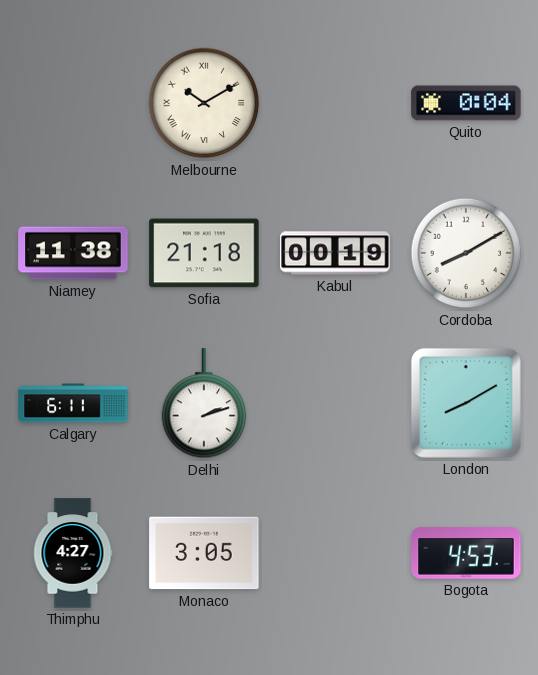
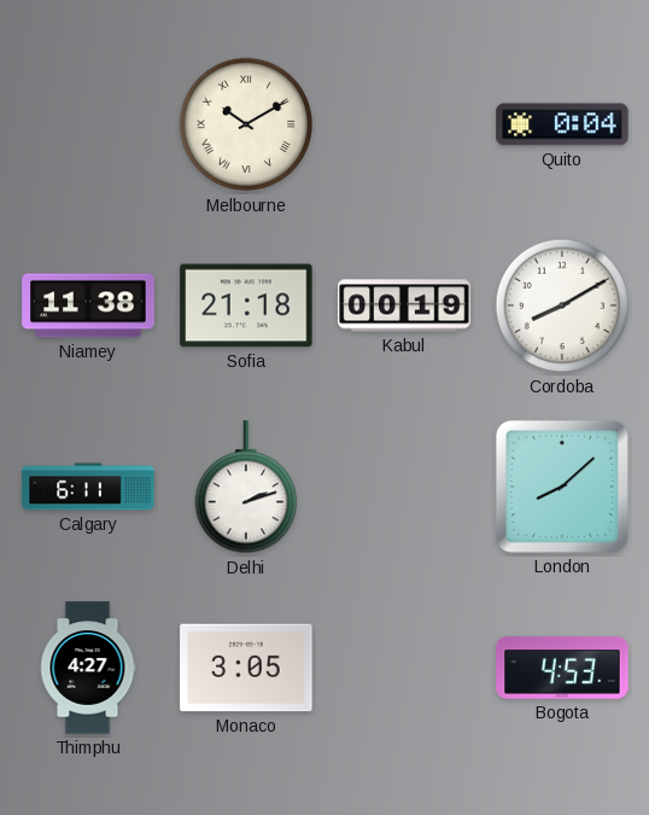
London: 8:10 -> 8:08 (562, 487)
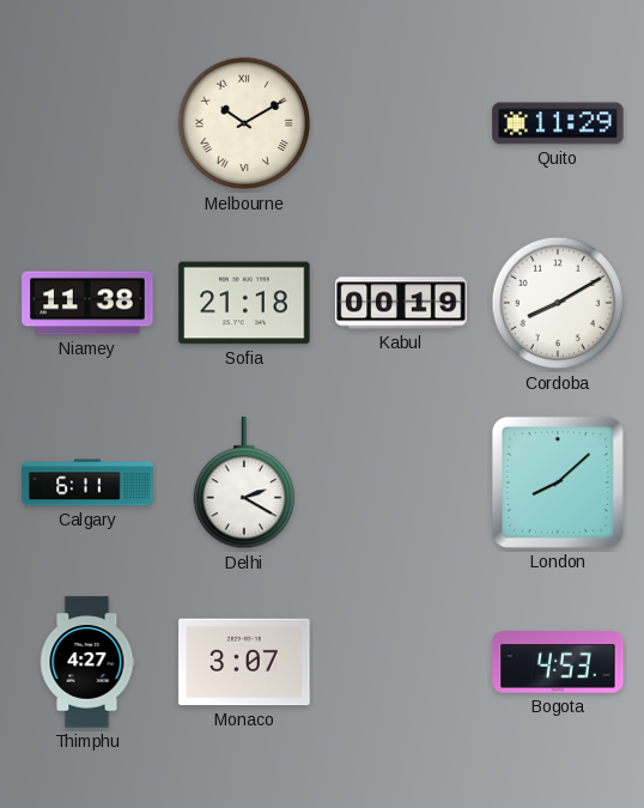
Quito: 0:04 -> 11:29 (558, 123)
Delhi: 2:12 -> 2:20 (244, 484)
Monaco: 3:05 -> 3:07 (244, 662)
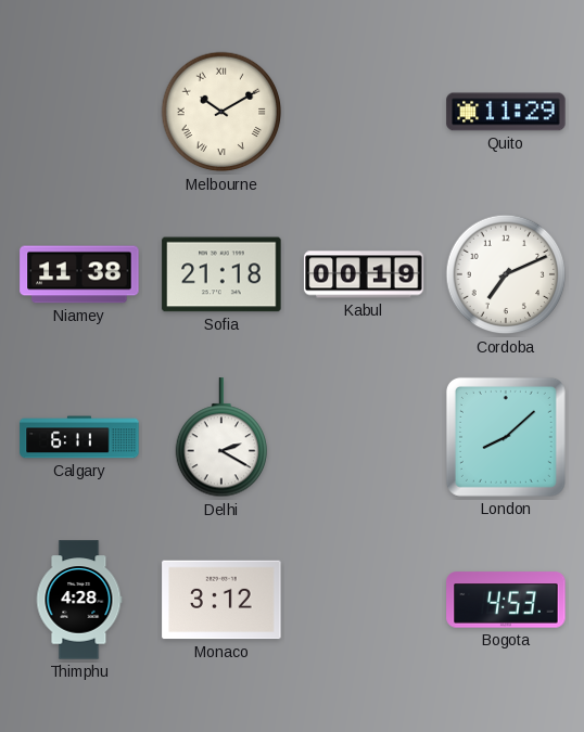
Cordoba: 8:10 -> 7:11 (506, 274)
Thimphu: 4:27 -> 4:28 (79, 600)
Monaco: 3:07 -> 3:12 (221, 600)
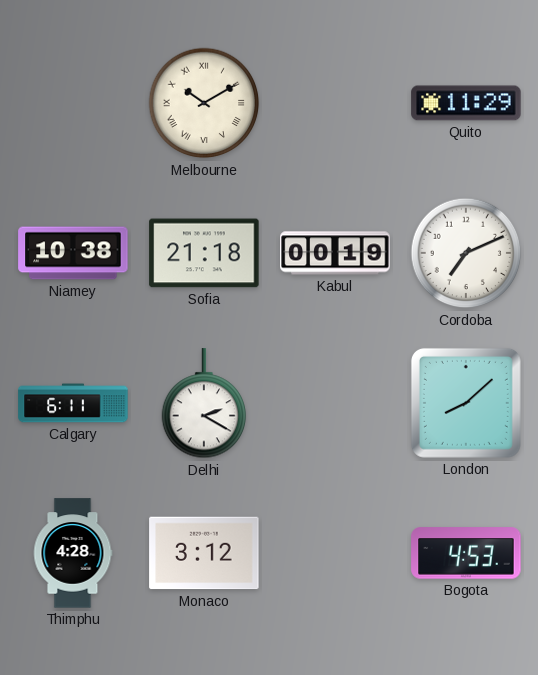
Niamey: 11:38 -> 10:38 (73, 253)
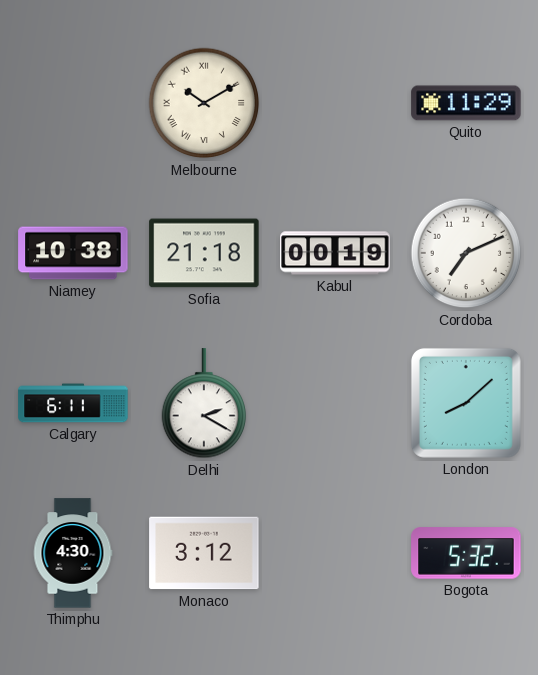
Thimphu: 4:28 -> 4:30 (73, 553)
Bogota: 4:53 -> 5:32 (466, 553)
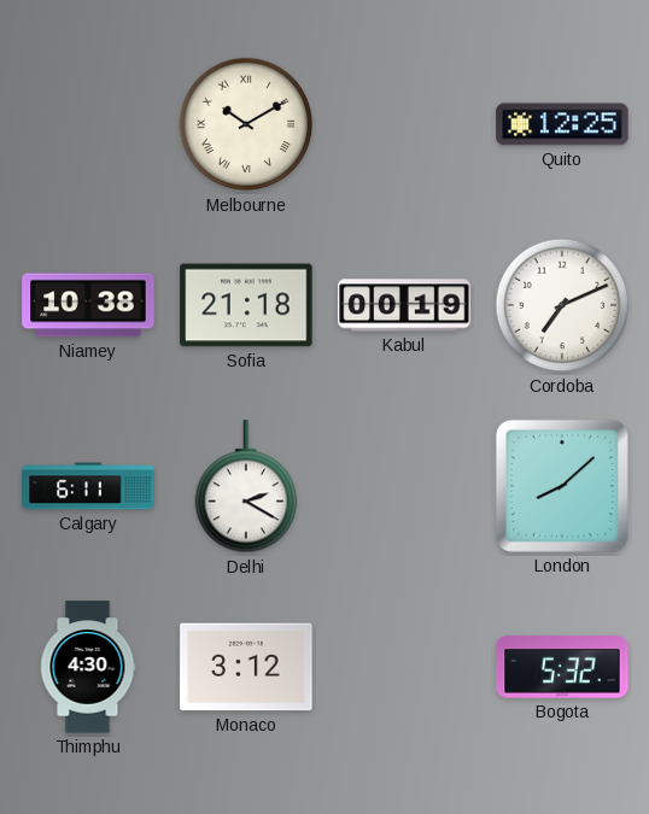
Quito: 11:29 -> 12:25 (562, 124)
